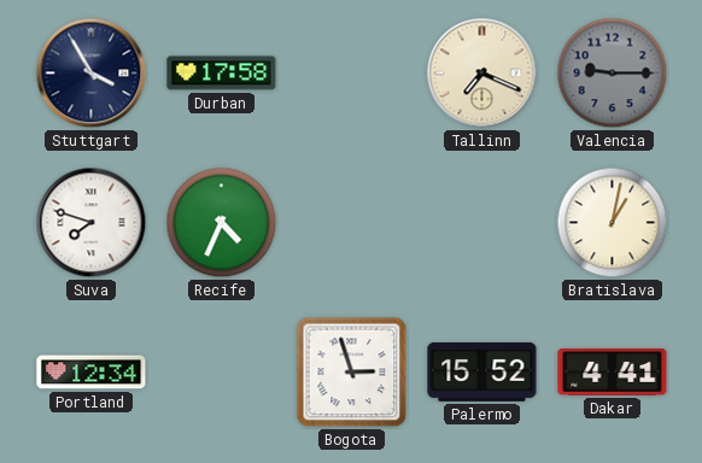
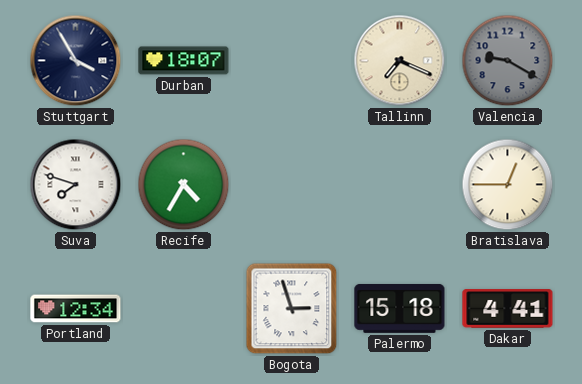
Durban: 17:58 -> 18:07 (184, 61)
Valencia: 9:15 -> 9:20 (508, 61)
Recife: 4:34 -> 4:35 (184, 185)
Bratislava: 1:02 -> 12:45 (508, 185)
Palermo: 15:52 -> 15:18 (400, 308)
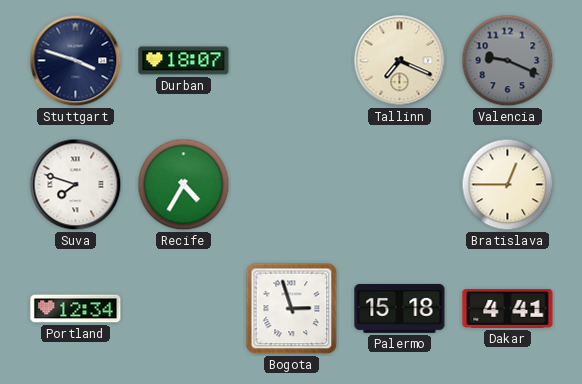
Stuttgart: 3:55 -> 3:48 (76, 61)
Valencia: 9:20 -> 9:19 (508, 61)
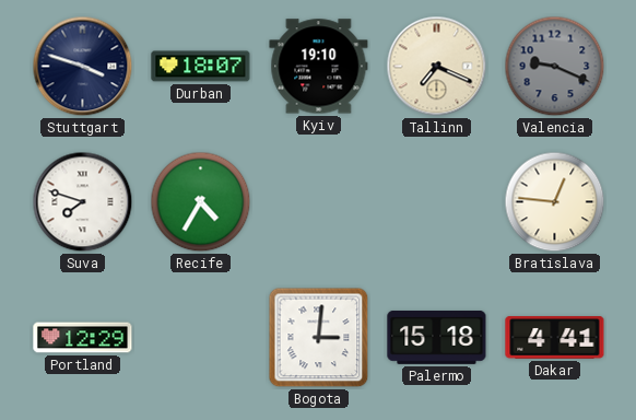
Kyiv: none -> 19:10 (319, 67)
Bratislava: 12:45 -> 12:46 (555, 202)
Portland: 12:34 -> 12:29 (83, 338)
Bogota: 2:57 -> 3:01 (319, 338)
